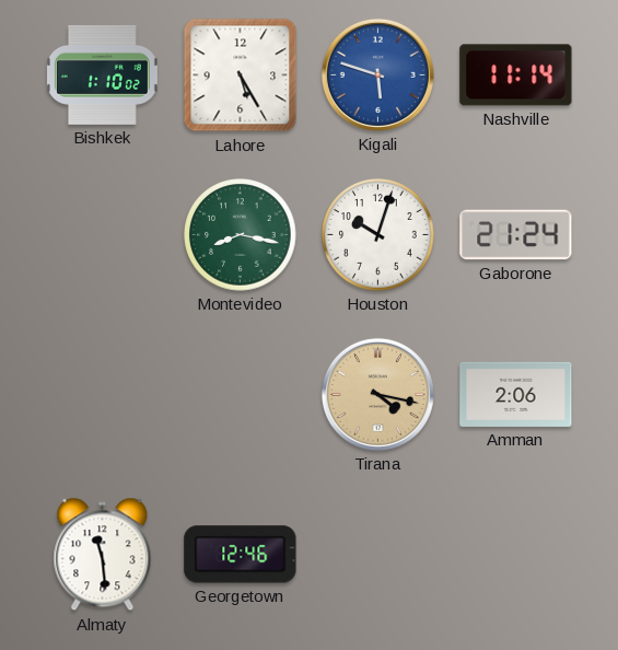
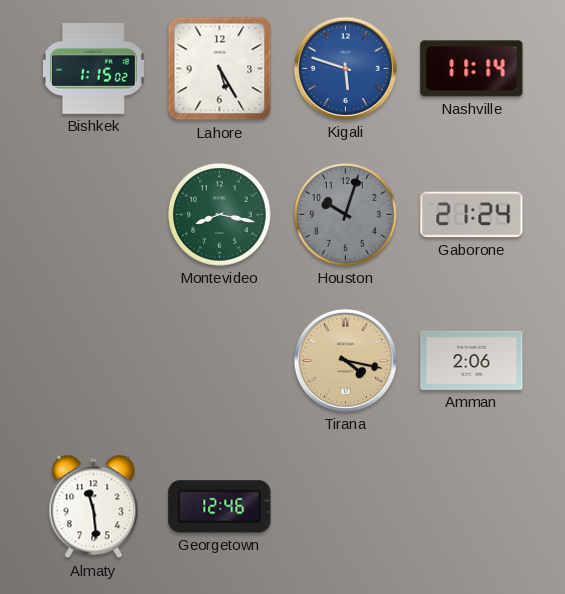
Bishkek: 1:10 -> 1:15 (93, 68)
Houston dial: white -> grey (346, 215)
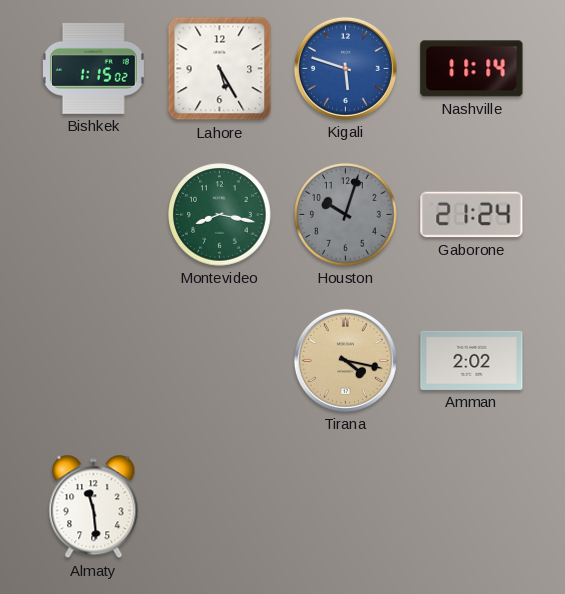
Amman: 2:06 -> 2:02 (472, 360)
Georgetown: 12:46 -> none (220, 507)
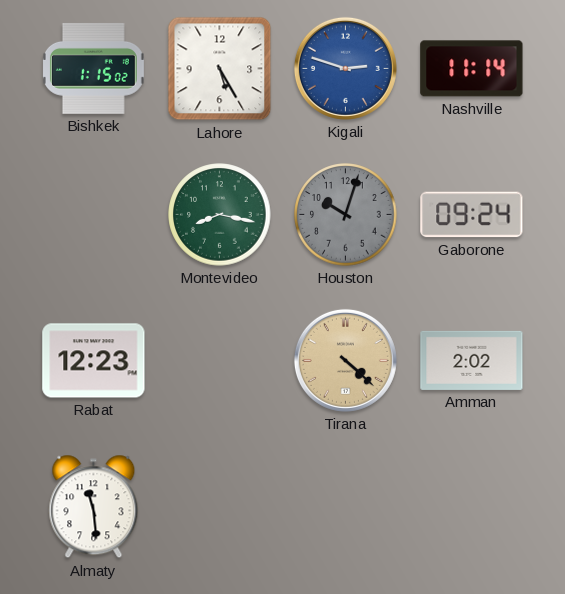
Kigali: 5:48 -> 2:48 (345, 68)
Gaborone: 21:24 -> 09:24 (472, 215)
Rabat: none -> 12:23 (94, 361)
Tirana: 4:17 -> 4:22 (345, 360)
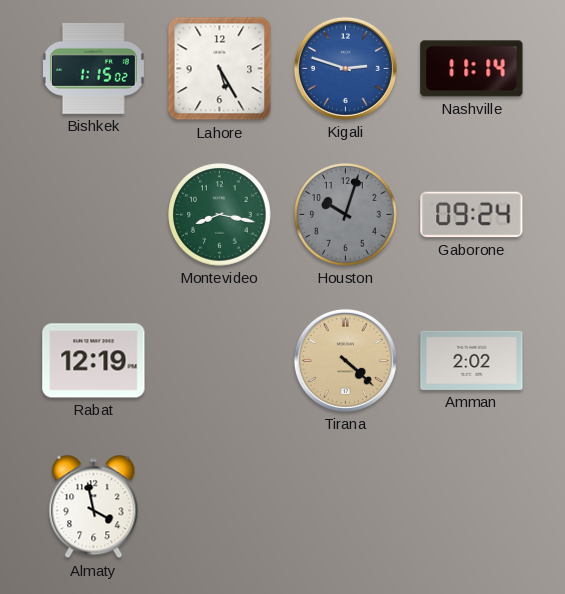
Rabat: 12:23 -> 12:19 (94, 361)
Almaty: 11:29 -> 3:58 (94, 507)
